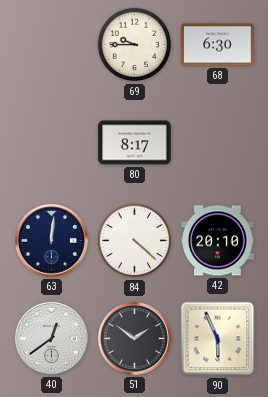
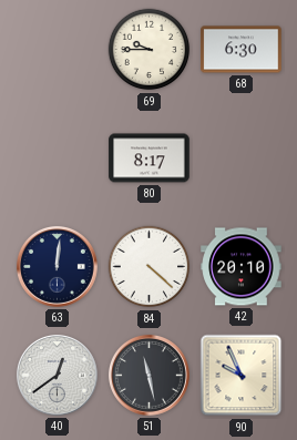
51: 1:51 -> 11:28 (150, 376)
90: 5:56 -> 9:56 (242, 376)
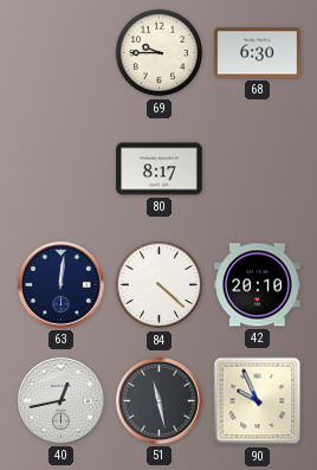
40: 12:39 -> 12:43 (62, 401)
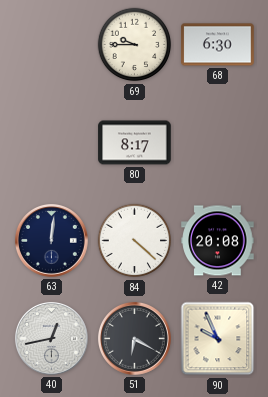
42: 20:10 -> 20:08 (218, 241)
51: 11:28 -> 6:20 (135, 339)
